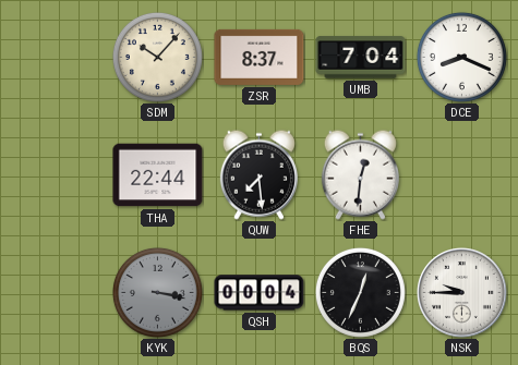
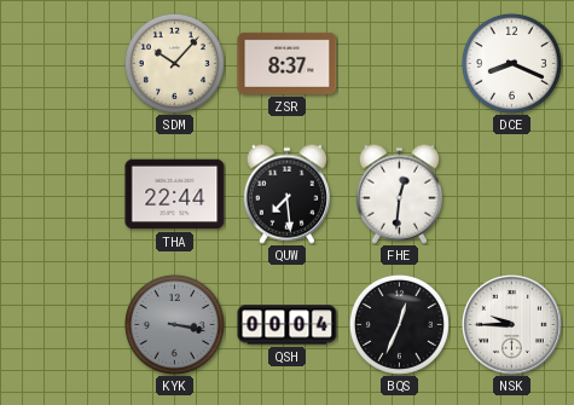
UMB: 7:04 -> none (361, 58)
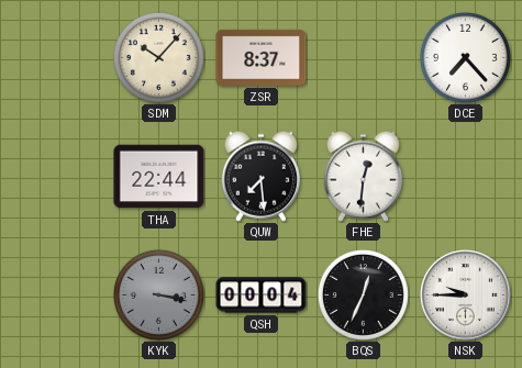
DCE: 8:19 -> 7:23 (465, 57)
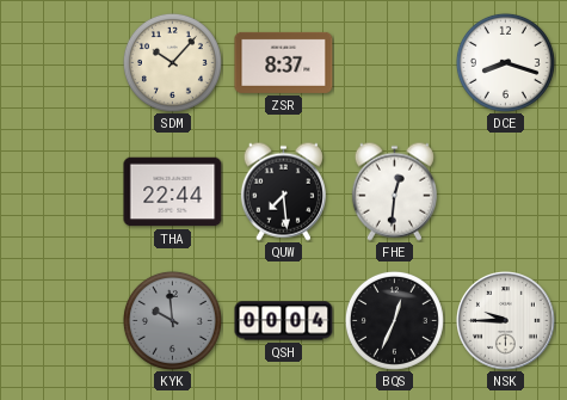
DCE: 7:23 -> 8:18 (505, 62)
KYK: 3:17 -> 9:59 (172, 320)
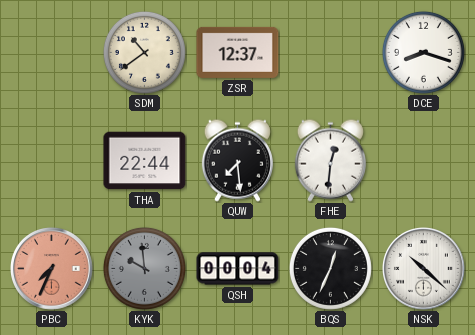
SDM: 10:07 -> 10:39 (144, 52)
ZSR: 8:37 -> 12:37 (238, 52)
PBC: none -> 7:34 (52, 269)
NSK: 9:45 -> 10:22 (424, 269)
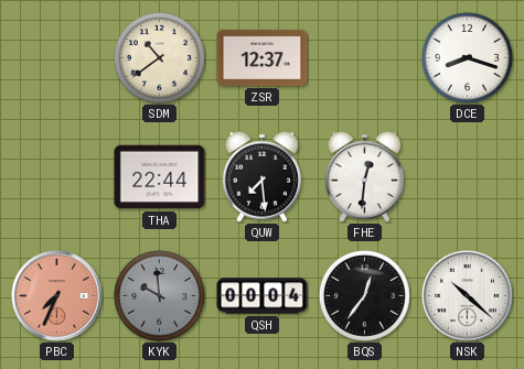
BQS: 12:34 -> 12:36 (364, 295)
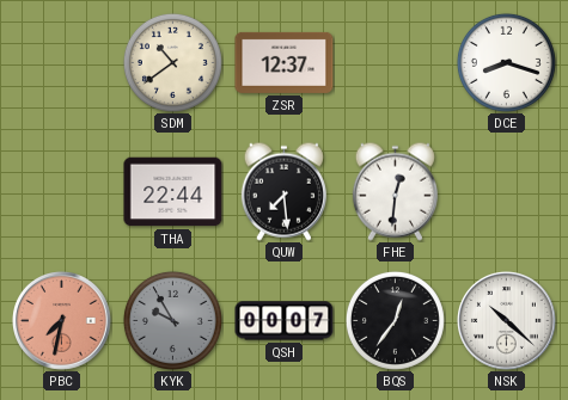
PBC: 7:34 -> 7:32 (62, 321)
KYK: 9:59 -> 9:55 (172, 320)
QSH: 00:04 -> 00:07 (285, 321)
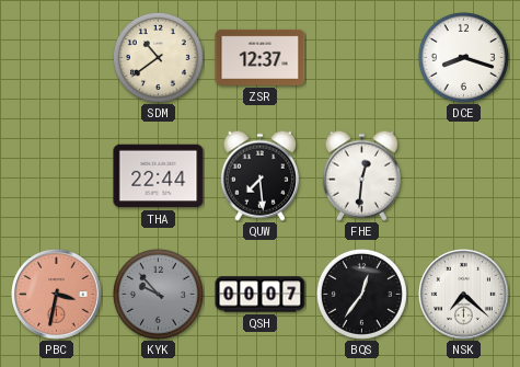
PBC: 7:32 -> 3:32 (57, 295)
KYK: 9:55 -> 9:53 (158, 294)
NSK: 10:22 -> 7:22 (464, 295)
